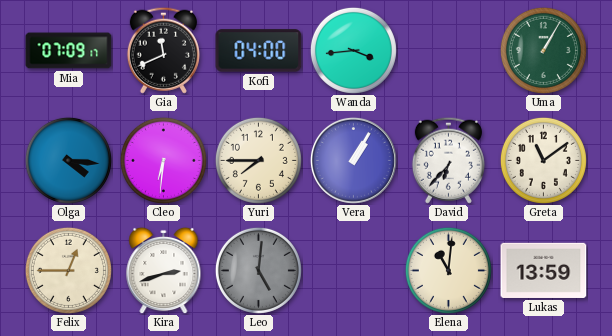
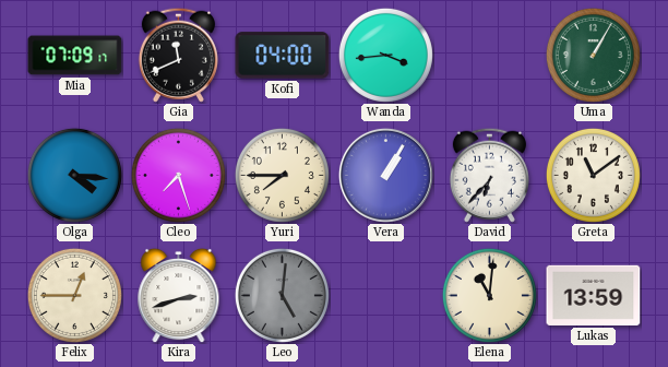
Cleo: 6:31 -> 7:27 (178, 175)
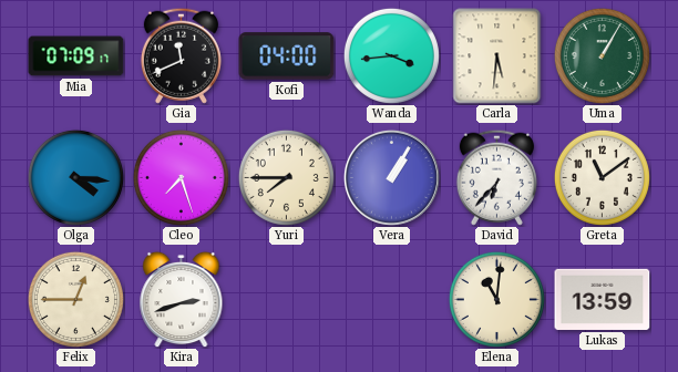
Carla: none -> 5:31 (497, 56)
Leo: 5:01 -> none (282, 295)
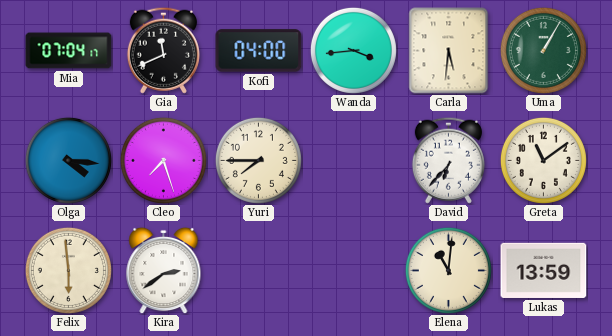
Mia: 07:09 -> 07:04 (69, 51)
Vera: 1:05 -> none (391, 177)
Felix: 12:45 -> 5:59 (68, 270)
Kira: 2:42 -> 2:39 (164, 270)
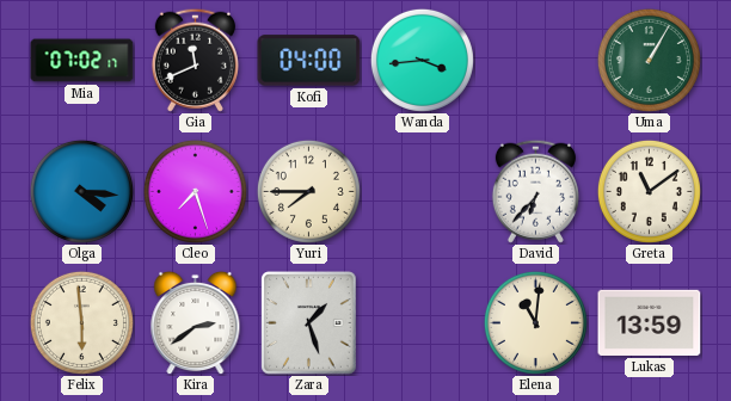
Mia: 07:04 -> 07:02 (82, 61)
Carla: 5:31 -> none (449, 51)
Zara: none -> 1:27 (309, 323)
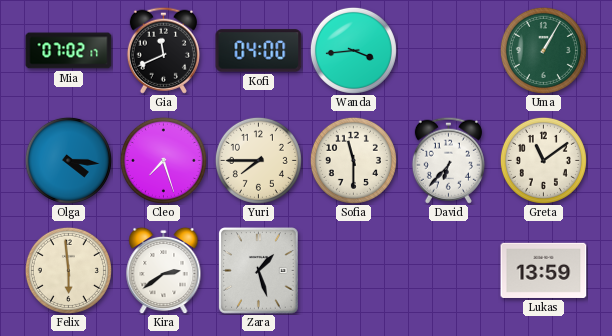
Sofia: none -> 11:30 (353, 160)
Elena: 11:01 -> none (535, 322)
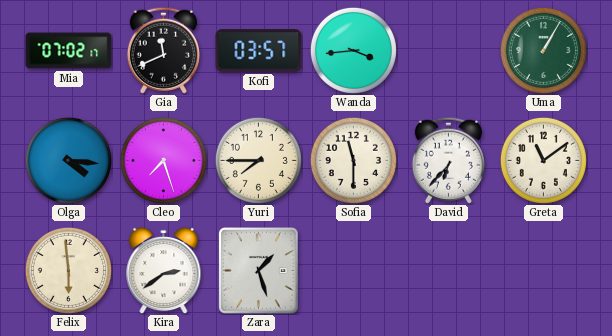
Kofi: 04:00 -> 03:57 (259, 51)
Lukas: 13:59 -> none (544, 270)
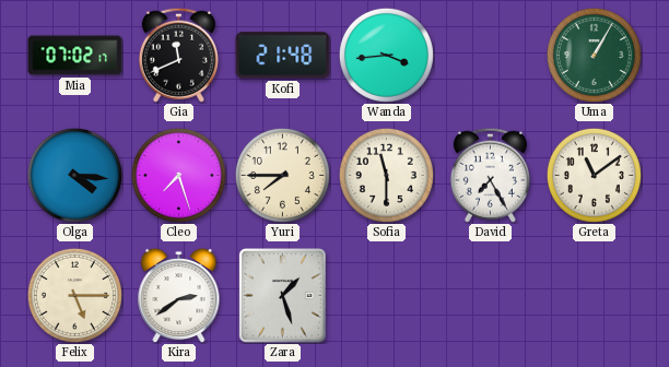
Kofi: 03:57 -> 21:48 (283, 56)
David: 6:37 -> 7:25 (490, 175)
Felix: 5:59 -> 5:15 (74, 295)
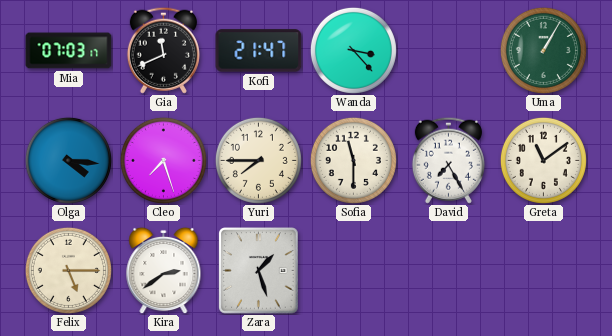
Mia: 07:02 -> 07:03 (69, 51)
Kofi: 21:48 -> 21:47 (259, 51)
Wanda: 3:44 -> 3:23 (353, 50)
